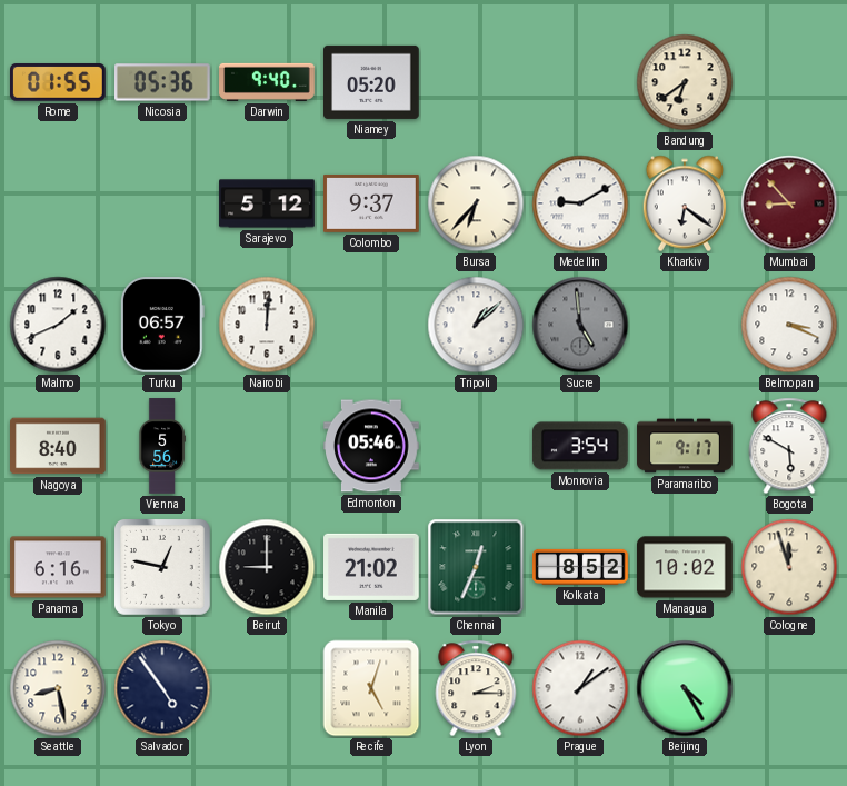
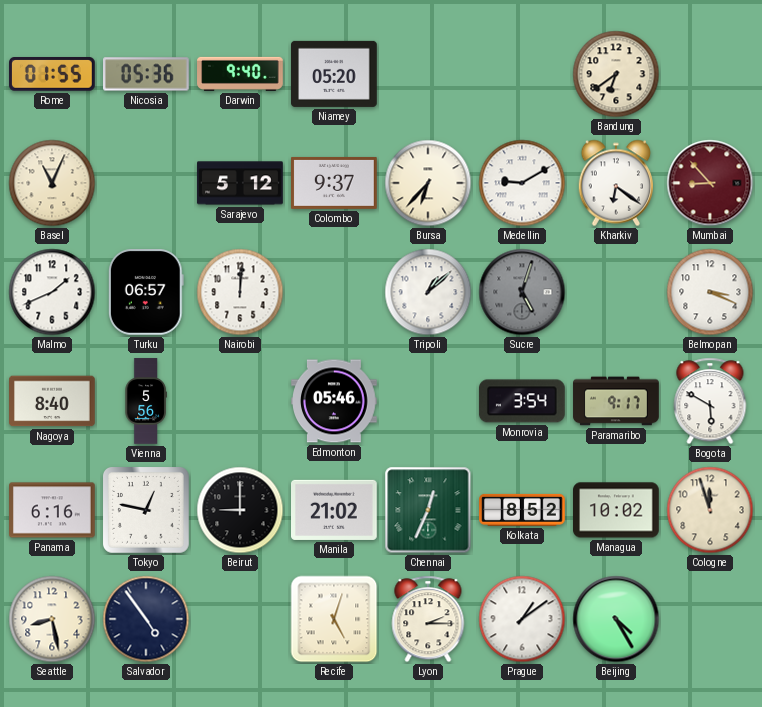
Basel: none -> 11:04 (52, 183)
Sucre: 4:59 -> 5:03 (522, 292)
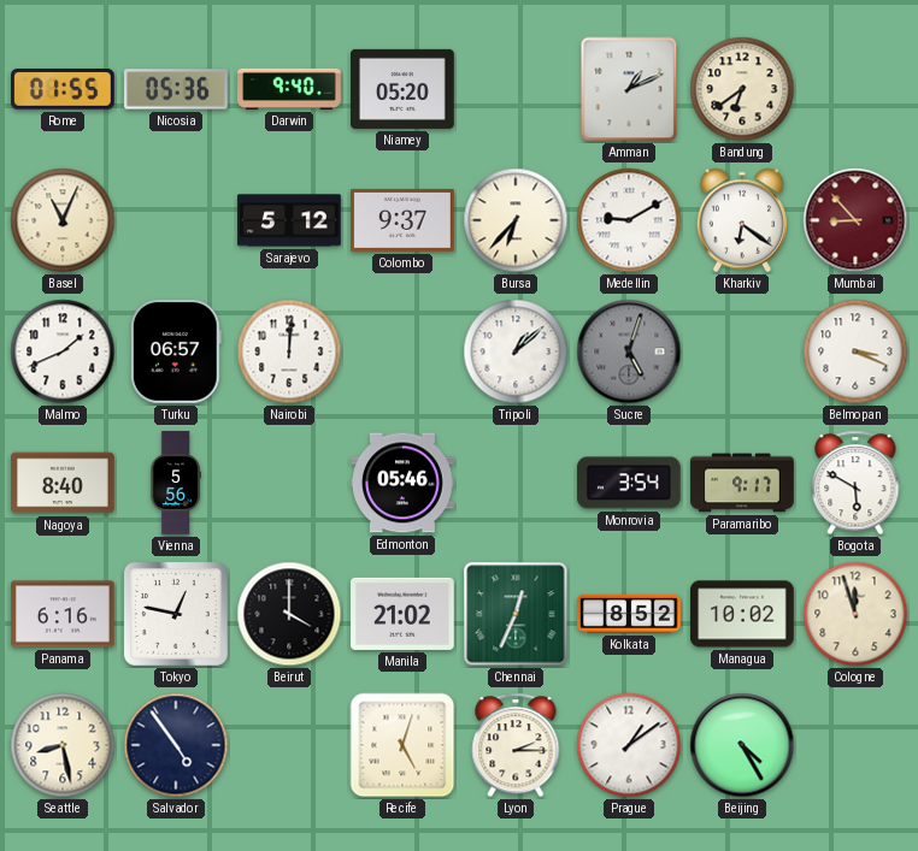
Amman: none -> 1:11 (629, 89)
Beirut: 9:00 -> 4:00 (289, 614)
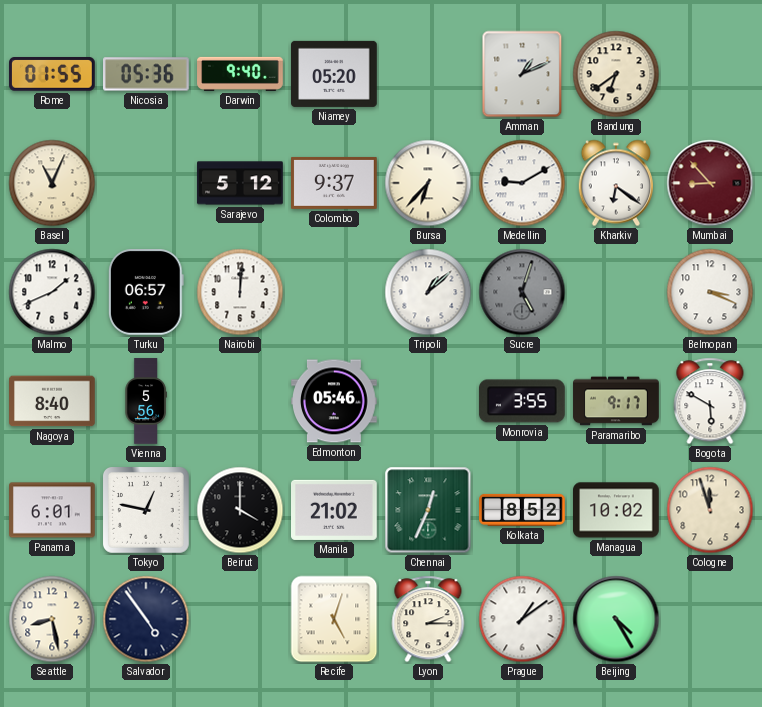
Monrovia: 3:54 -> 3:55 (522, 401)
Panama: 6:16 -> 6:01 (53, 510)
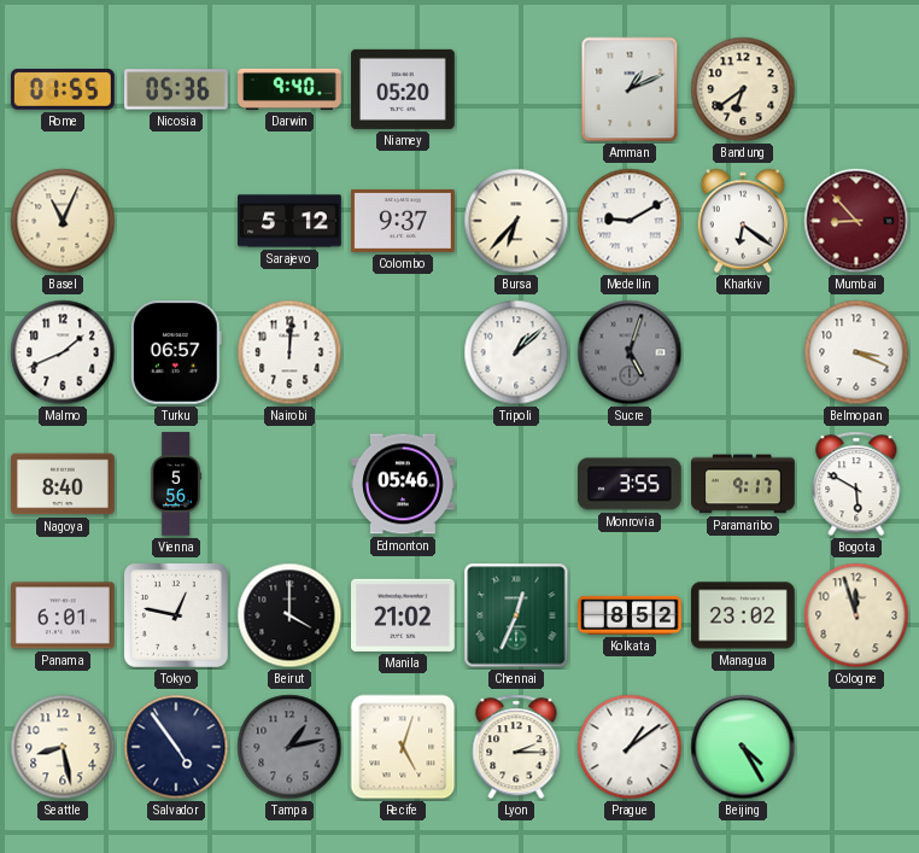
Managua: 10:02 -> 23:02 (744, 615)
Tampa: none -> 1:13 (289, 747)
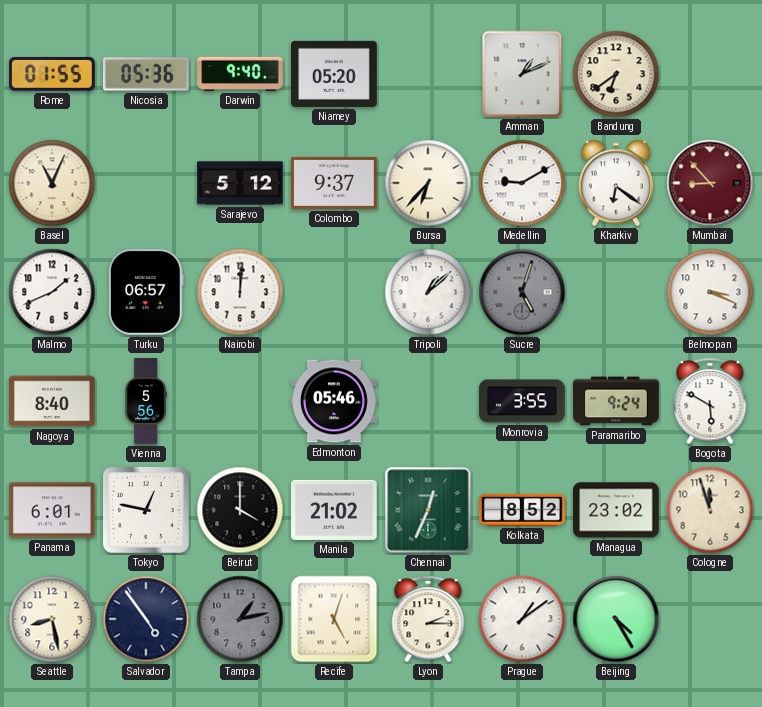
Paramaribo: 9:17 -> 9:24 (616, 401)
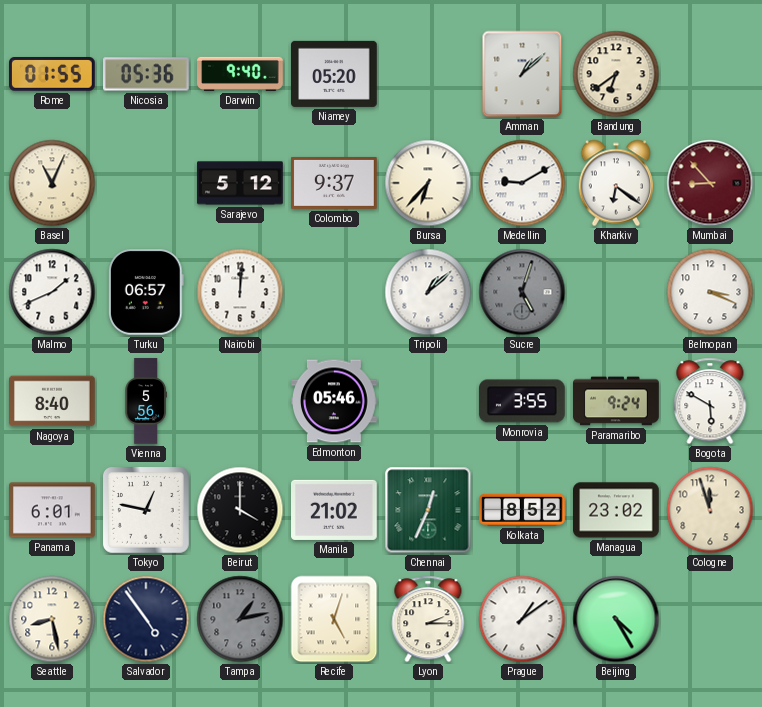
Amman: 1:11 -> 1:08 (522, 74)
